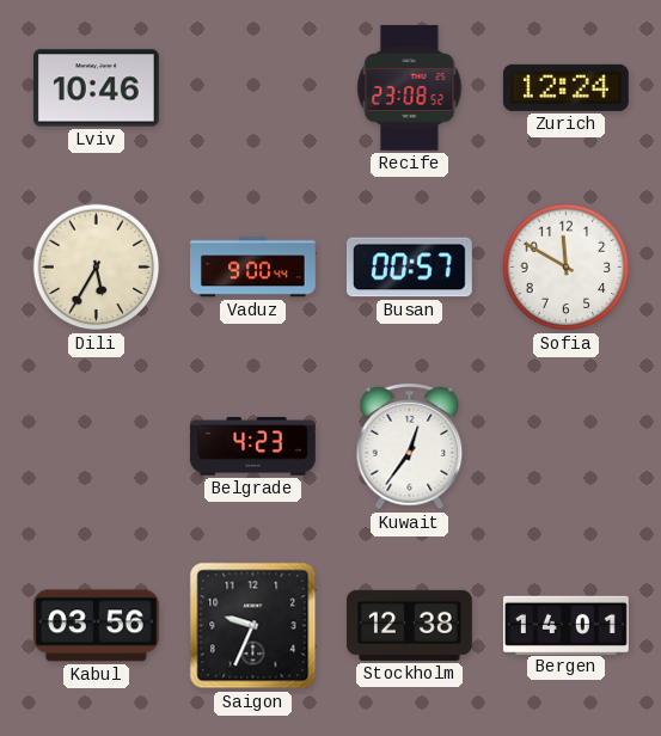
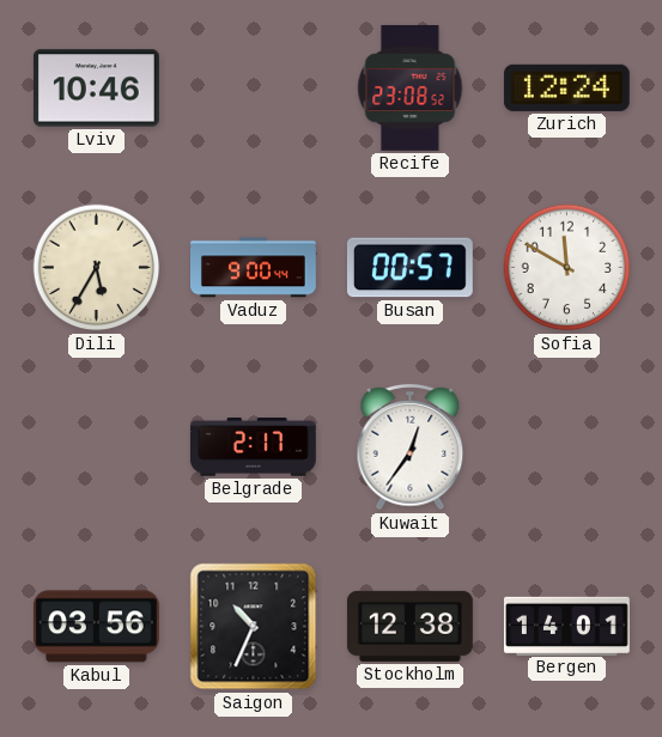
Belgrade: 4:23 -> 2:17 (253, 447)
Saigon: 9:34 -> 10:34 (254, 627)
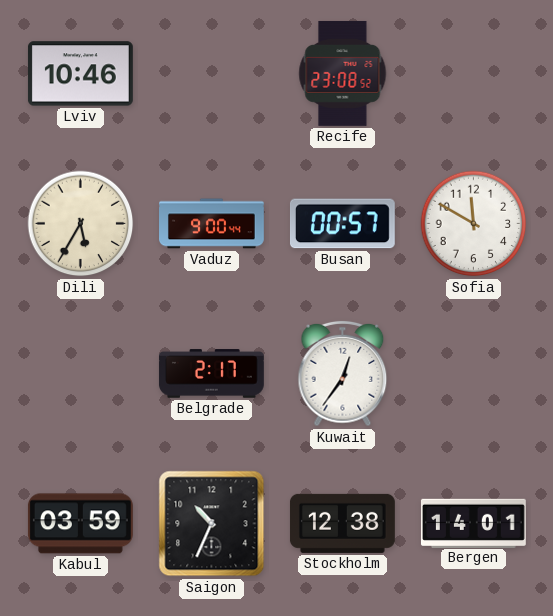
Zurich: 12:24 -> none (566, 87)
Kabul: 03:56 -> 03:59 (80, 524)
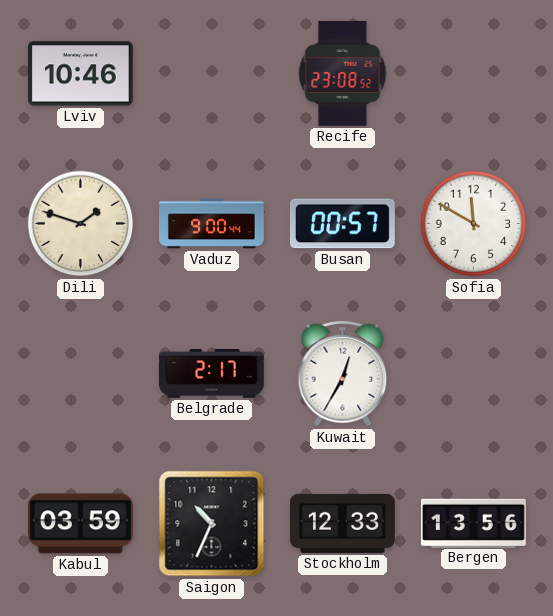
Dili: 5:35 -> 1:48 (81, 224)
Kuwait: 12:36 -> 12:35 (343, 374)
Stockholm: 12:38 -> 12:33 (342, 523)
Bergen: 14:01 -> 13:56 (473, 523)
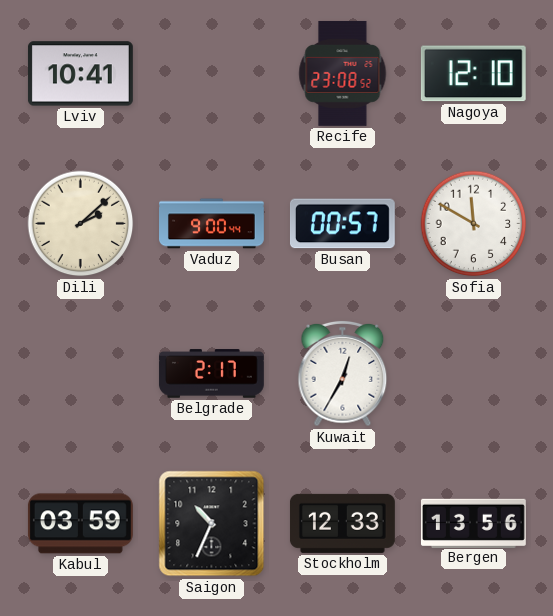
Lviv: 10:46 -> 10:41 (80, 74)
Nagoya: none -> 12:10 (473, 74)
Dili: 1:48 -> 2:08 (81, 224)
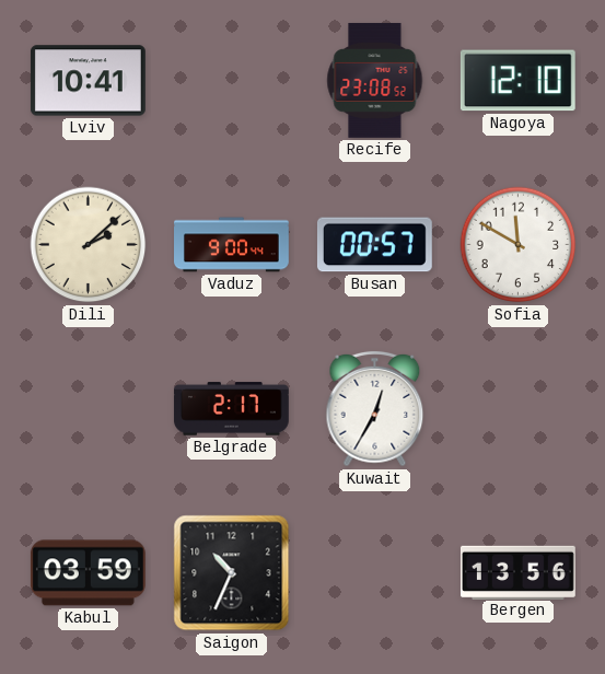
Stockholm: 12:33 -> none (342, 523)
